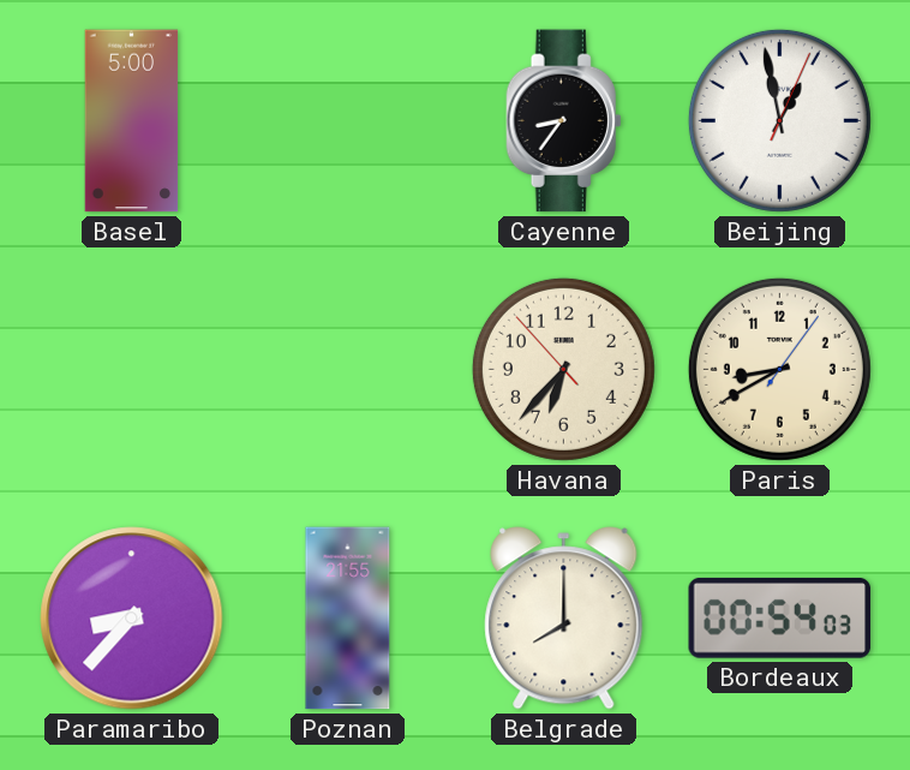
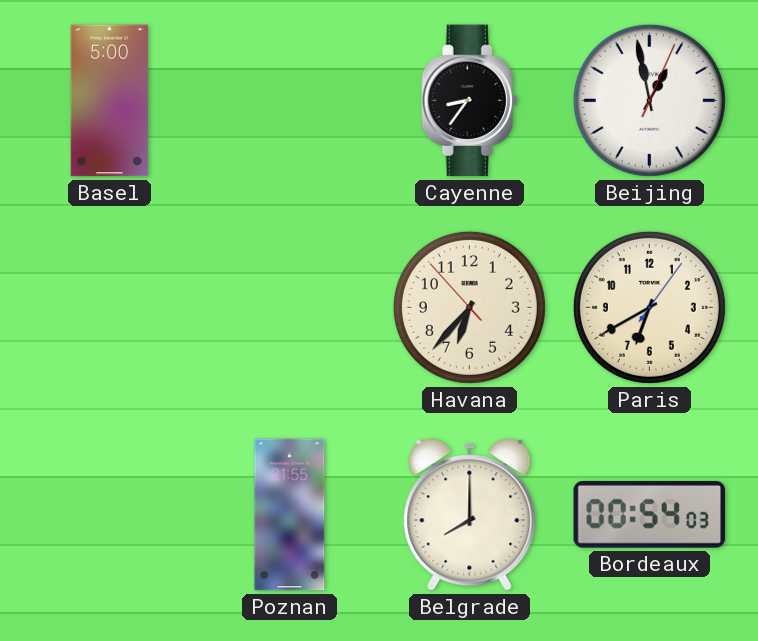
Paris: 8:40 -> 6:40 (649, 307)
Paramaribo: 8:37 -> none (132, 619)
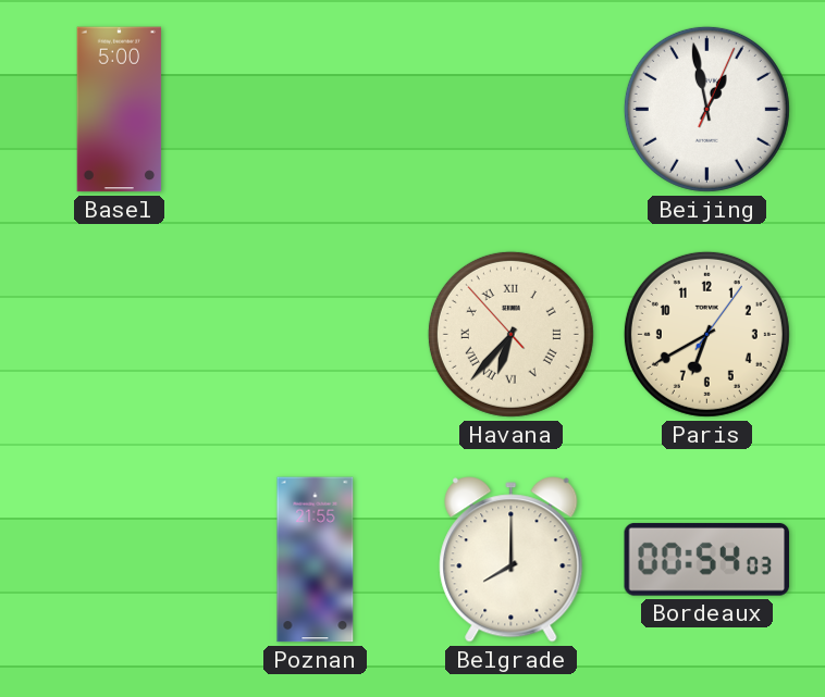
Cayenne: 8:36 -> none (470, 101)
Havana numerals: Arabic -> Roman (510, 334)
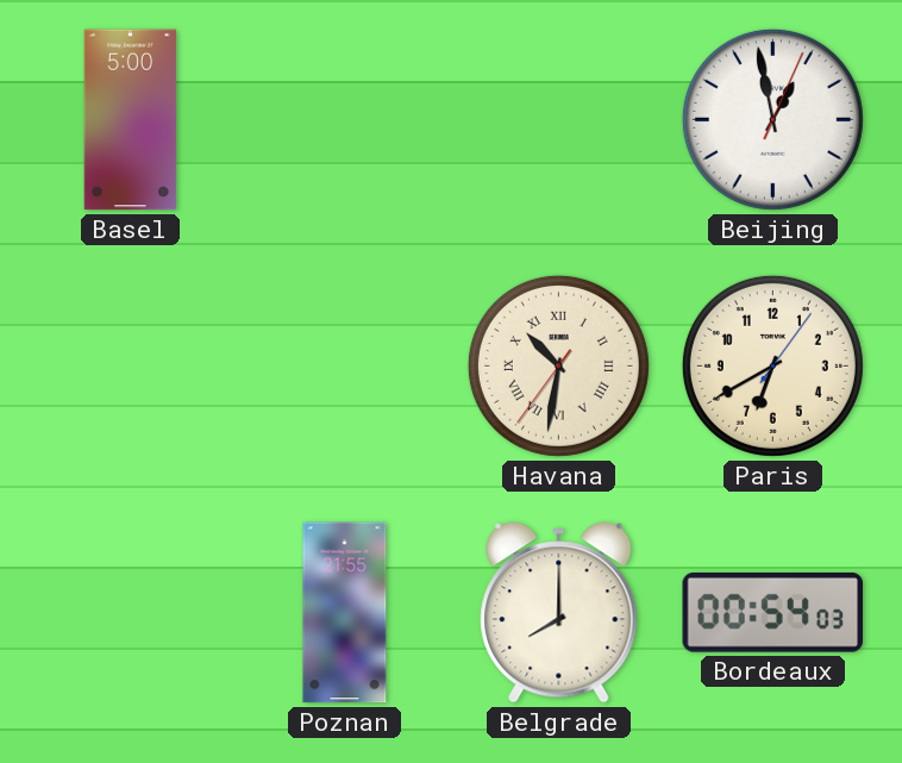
Havana: 6:36 -> 10:31 (558, 365)
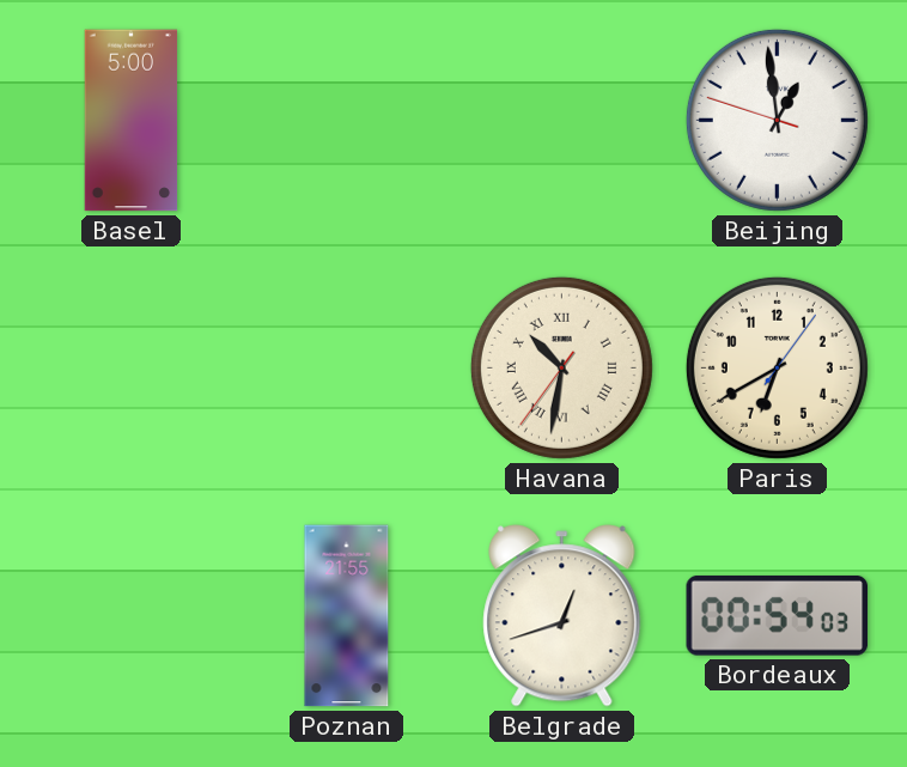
Beijing: 12:58:04 -> 12:58:48 (777, 120)
Belgrade: 8:00 -> 12:42 (562, 616)
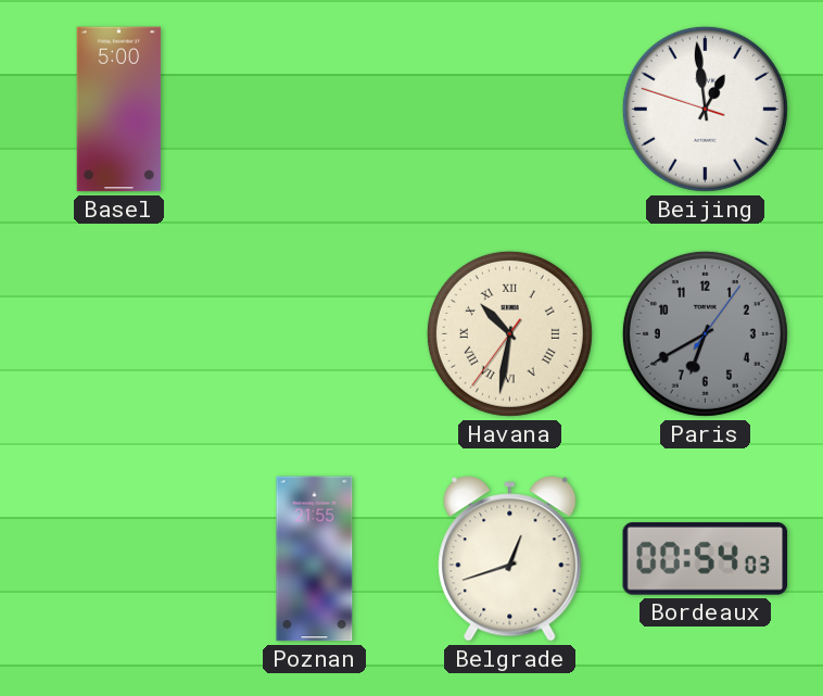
Paris dial: cream -> grey (705, 333)
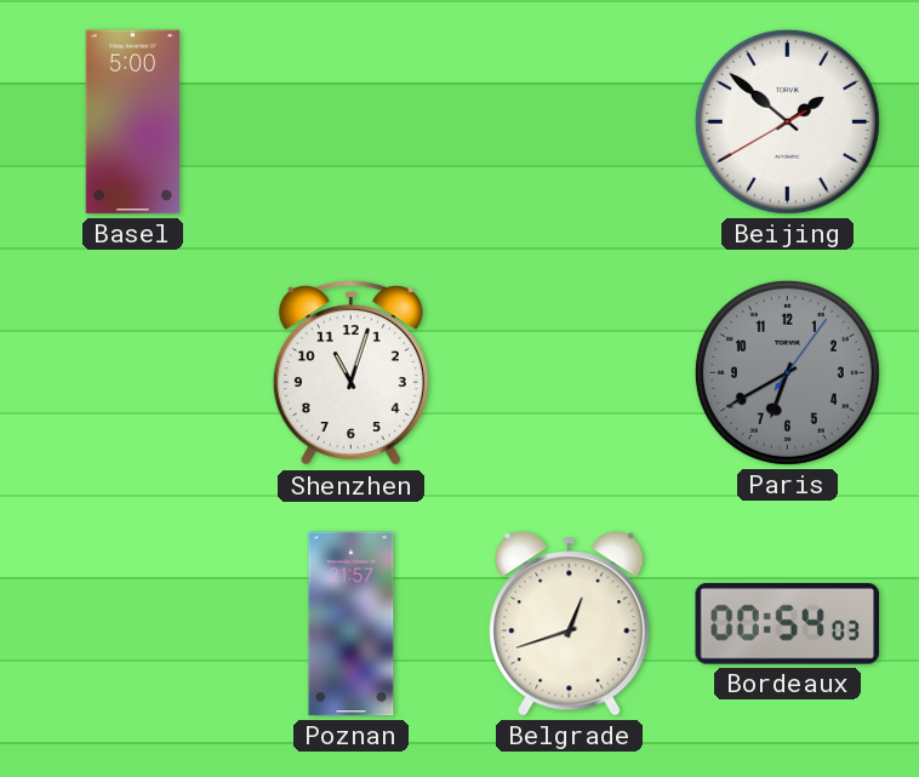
Beijing: 12:58 -> 1:51 (787, 121)
Shenzhen: none -> 11:03 (350, 373)
Havana: 10:31 -> none (509, 333)
Poznan: 21:55 -> 21:57 (352, 624)
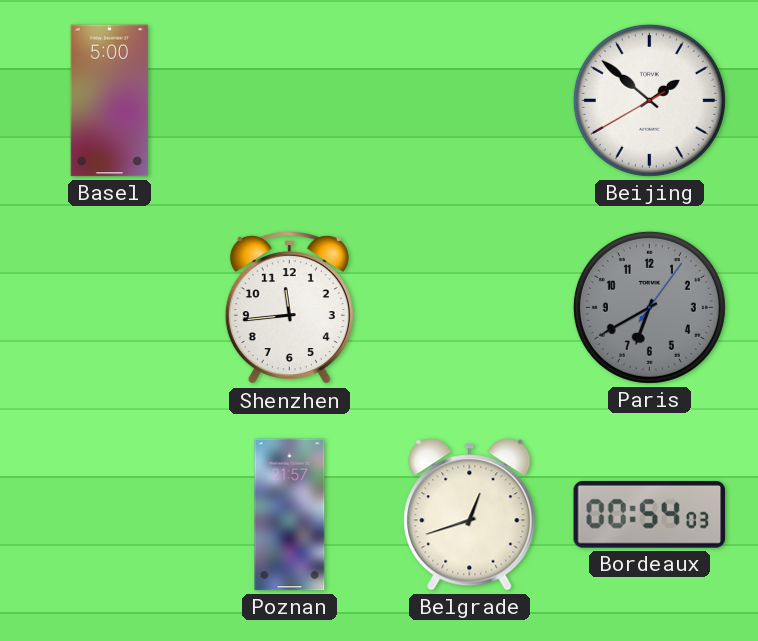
Shenzhen: 11:03 -> 11:44 (289, 308)
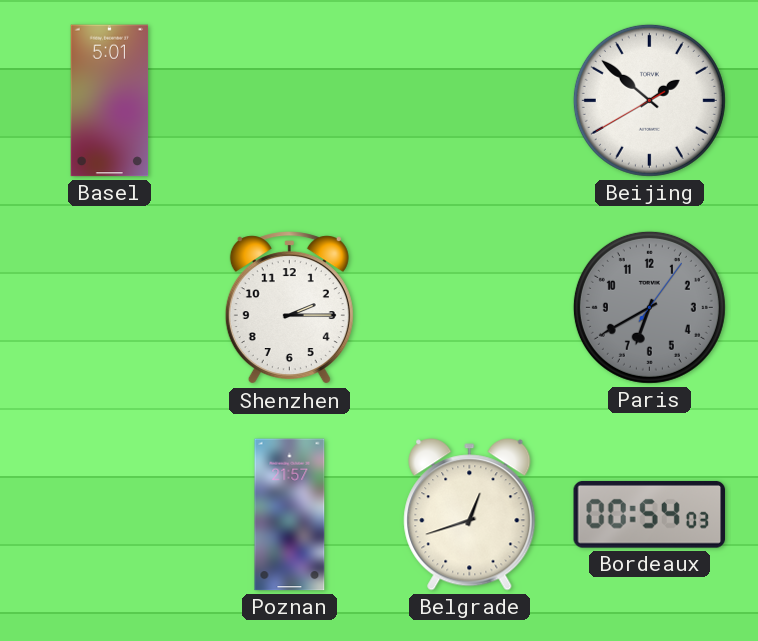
Basel: 5:00 -> 5:01 (110, 101)
Shenzhen: 11:44 -> 2:15 (289, 308)
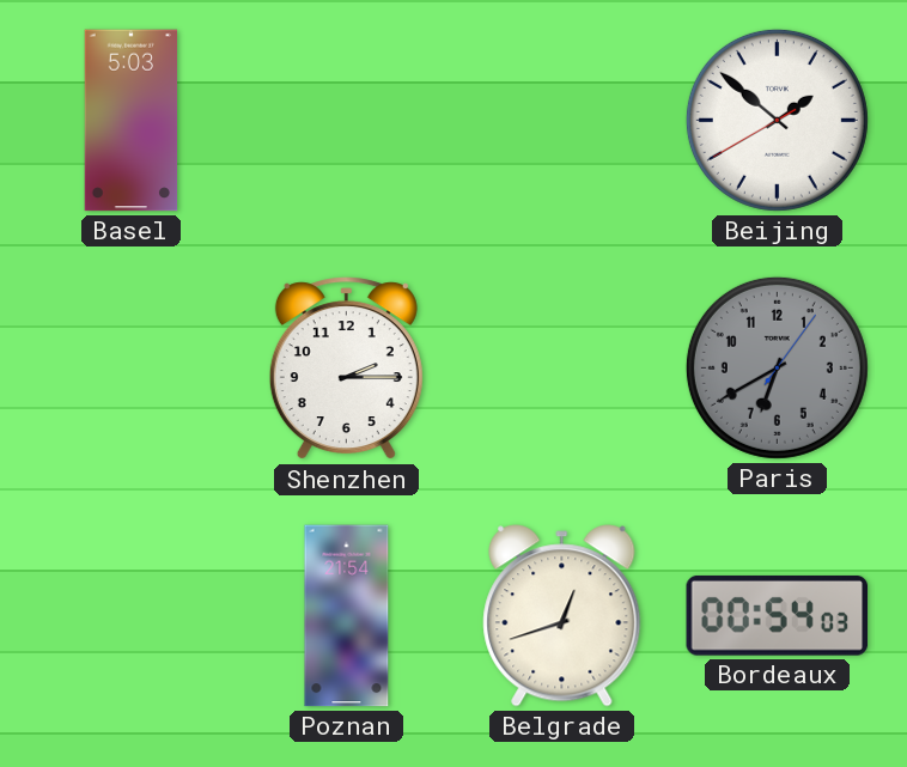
Basel: 5:01 -> 5:03 (132, 121)
Poznan: 21:57 -> 21:54 (347, 616)
